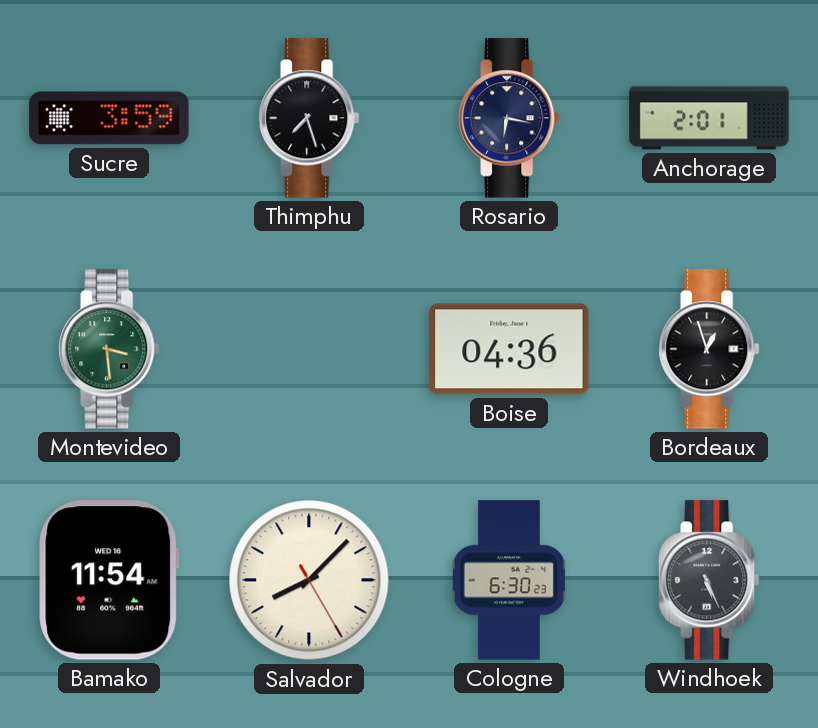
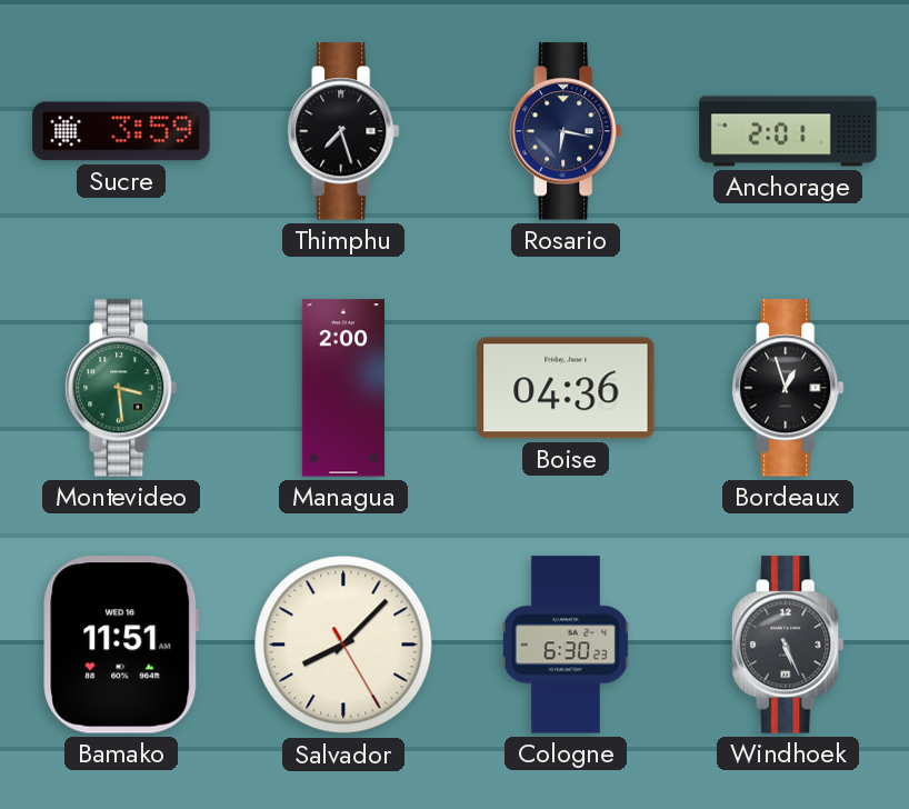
Managua: none -> 2:00 (343, 388)
Bamako: 11:54 -> 11:51 (121, 645)
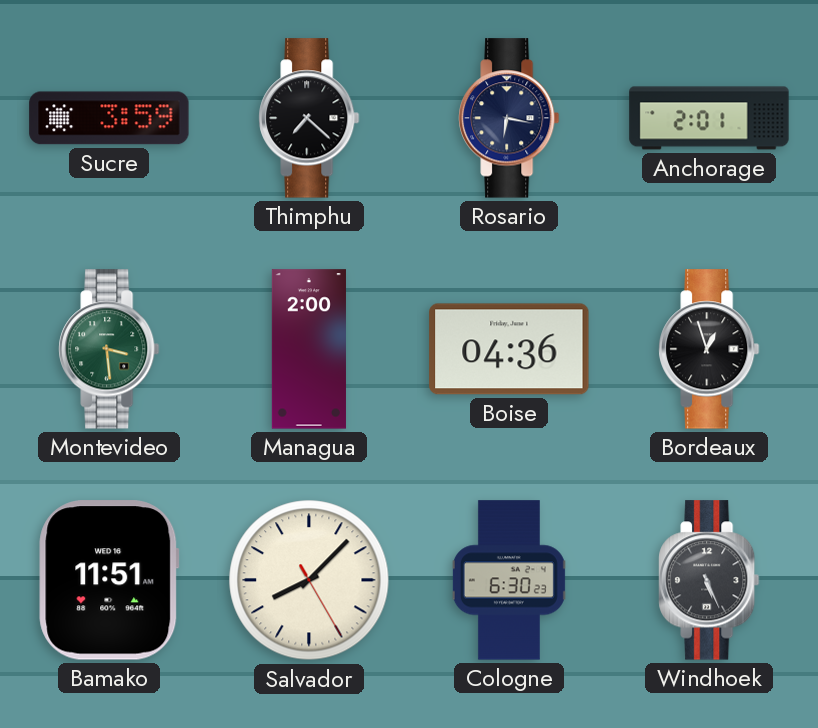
Thimphu: 7:27 -> 7:22 (309, 118)
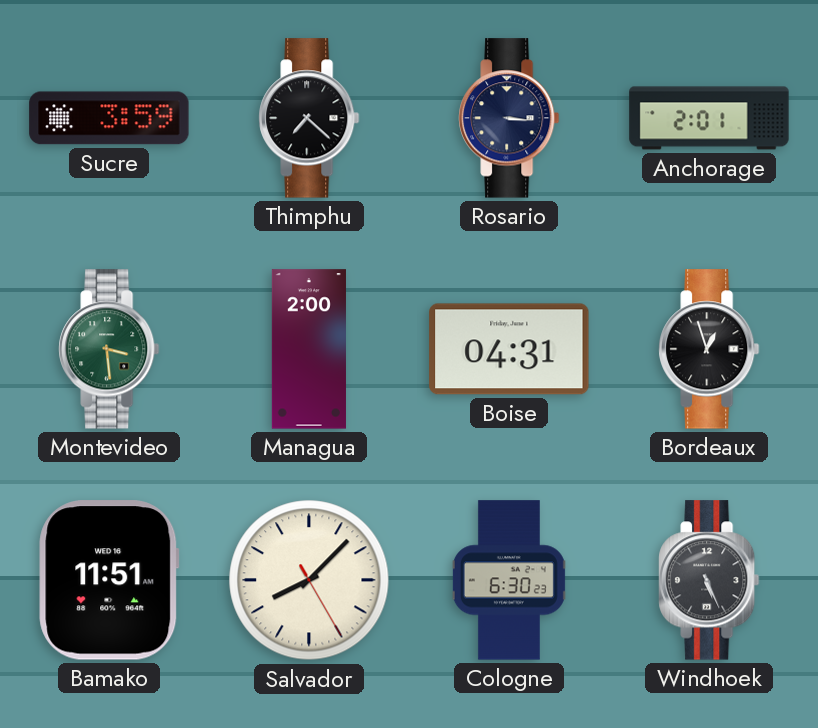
Rosario: 6:17 -> 3:16 (509, 118)
Boise: 04:36 -> 04:31 (509, 349)
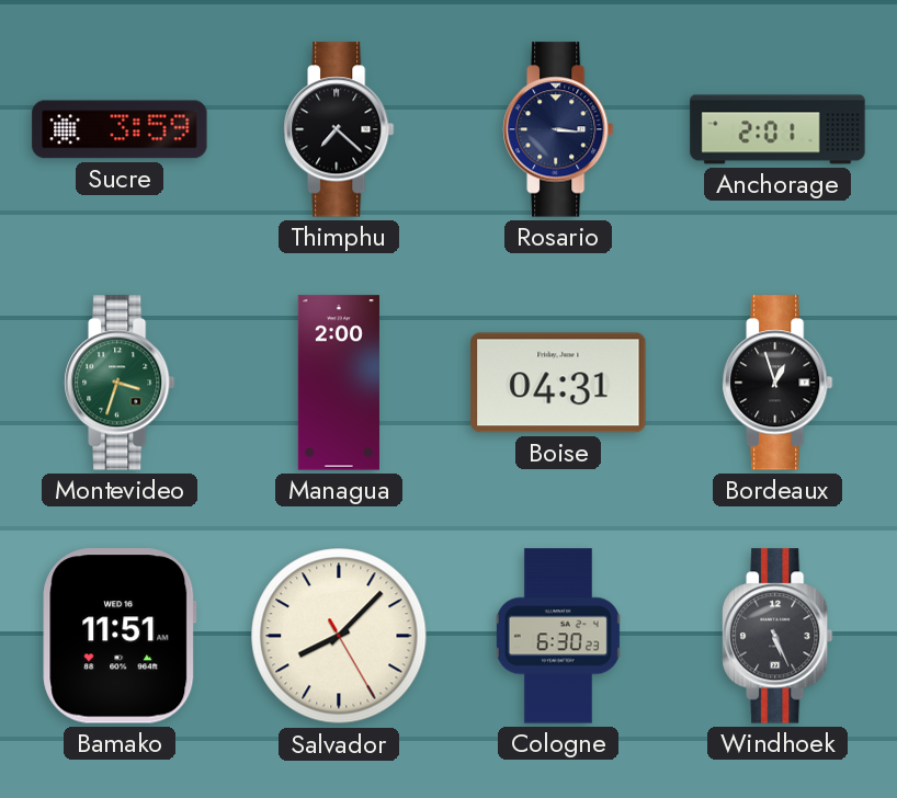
Montevideo: 3:29 -> 3:33 (120, 383)
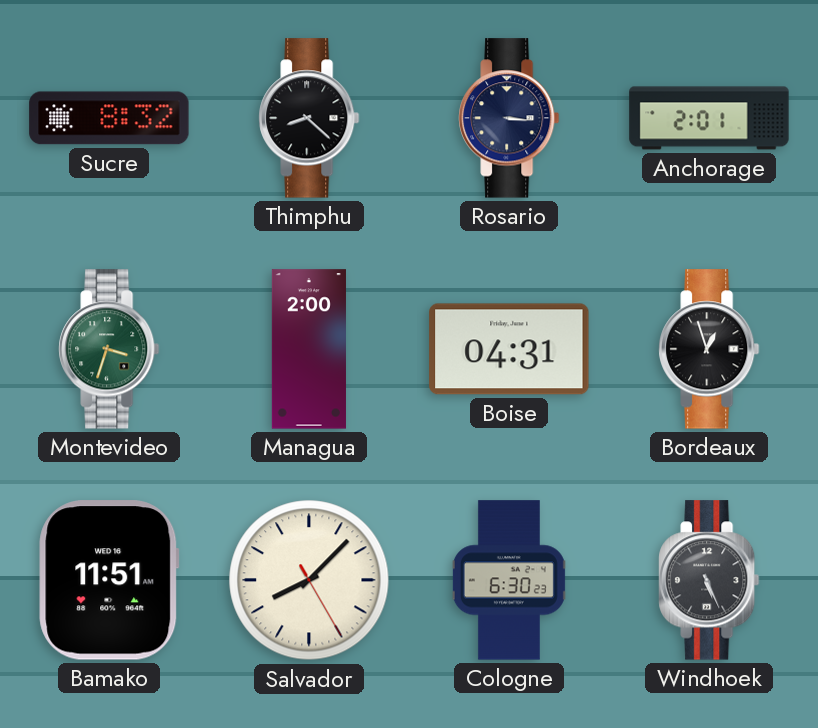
Sucre: 3:59 -> 8:32 (109, 118)
Thimphu: 7:22 -> 8:22 (309, 118)
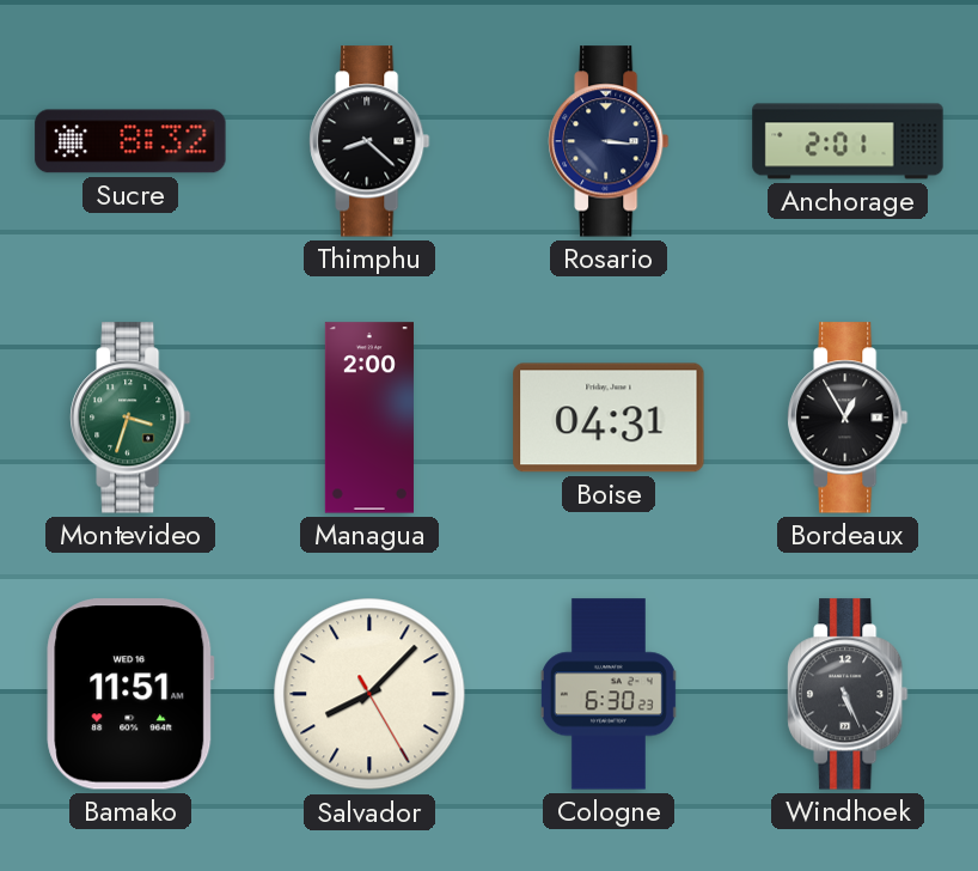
Bordeaux: 12:57 -> 12:55 (848, 418)
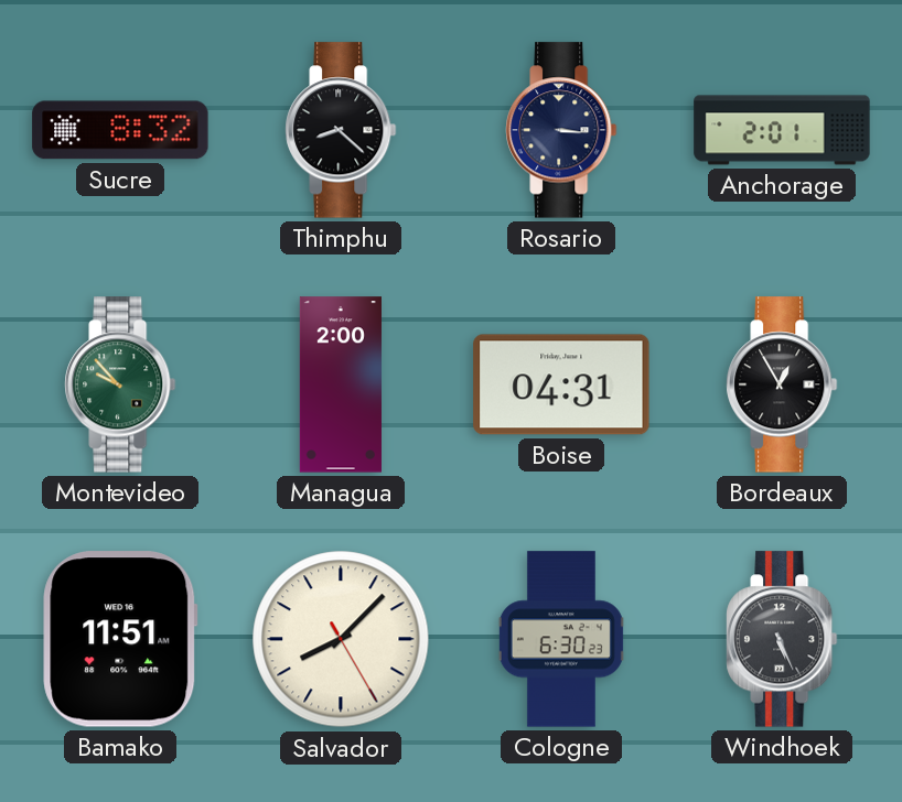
Montevideo: 3:33 -> 9:53 (120, 384)
